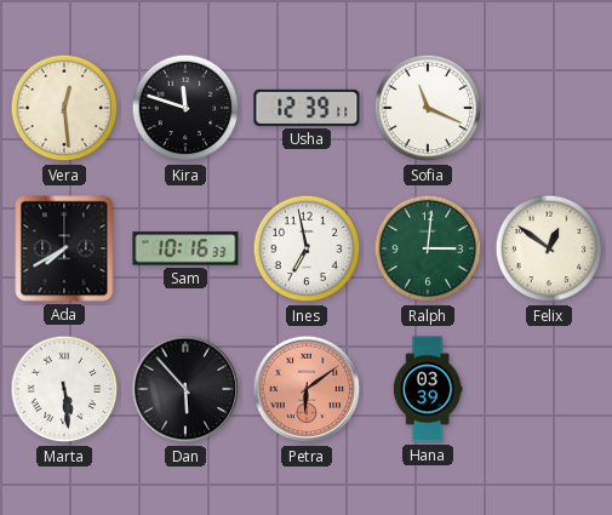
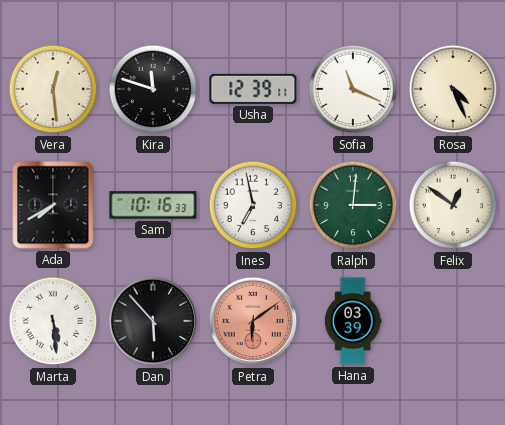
Rosa: none -> 4:26 (453, 89)
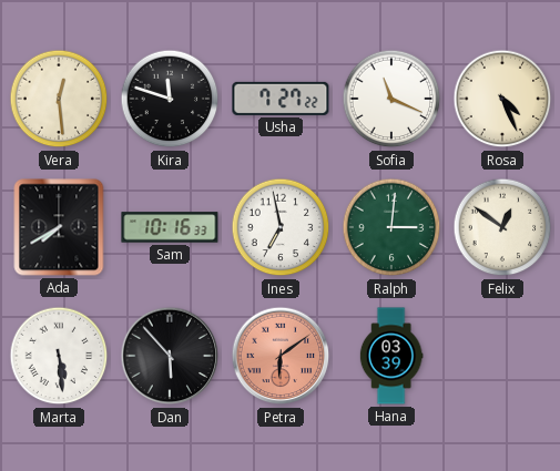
Usha: 12:39 -> 7:27 (281, 99)
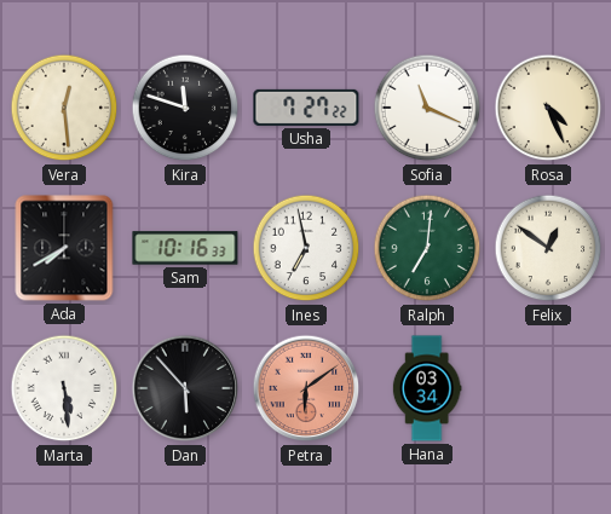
Ralph: 3:01 -> 7:01 (427, 248)
Hana: 03:39 -> 03:34 (427, 388)
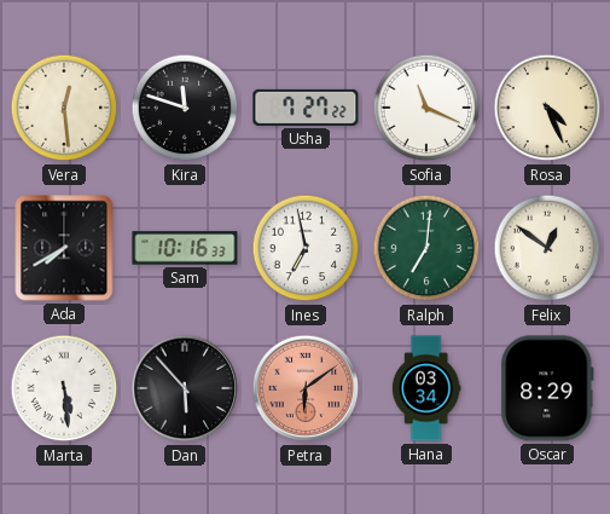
Oscar: none -> 8:29 (547, 388)
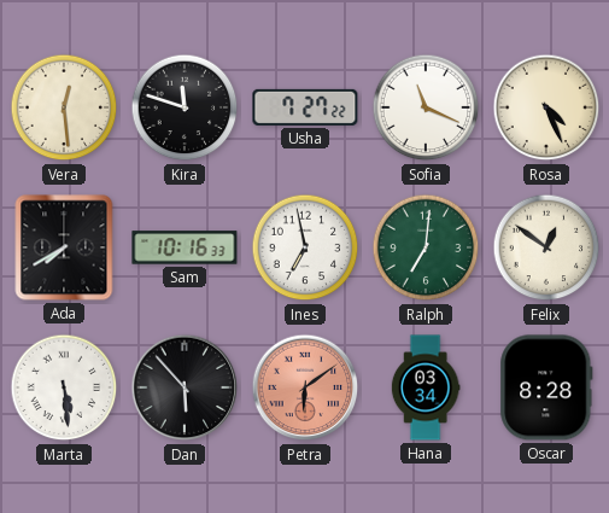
Oscar: 8:29 -> 8:28 (546, 387)
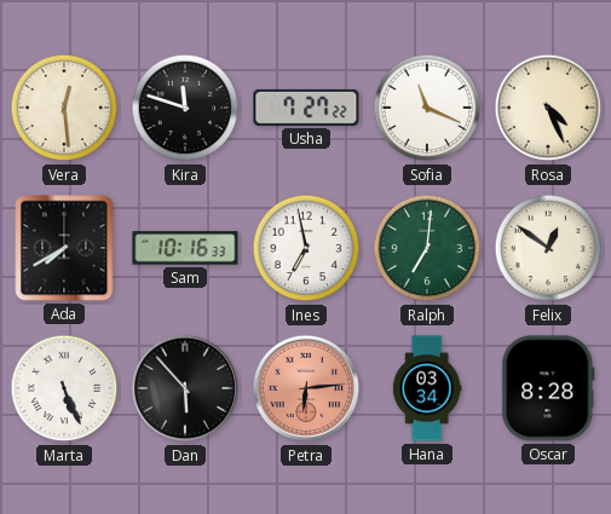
Marta: 5:29 -> 5:26 (64, 388)
Petra: 6:09 -> 6:14 (306, 388)
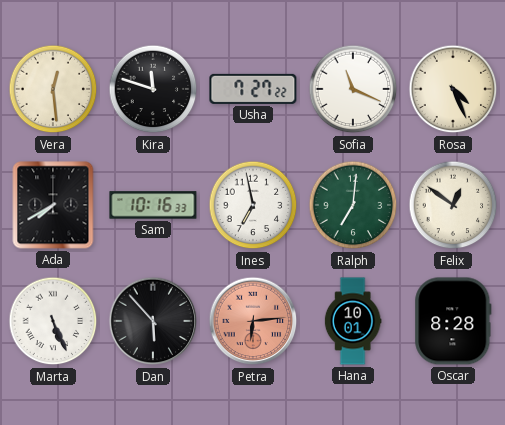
Hana: 03:34 -> 10:01 (353, 321)
